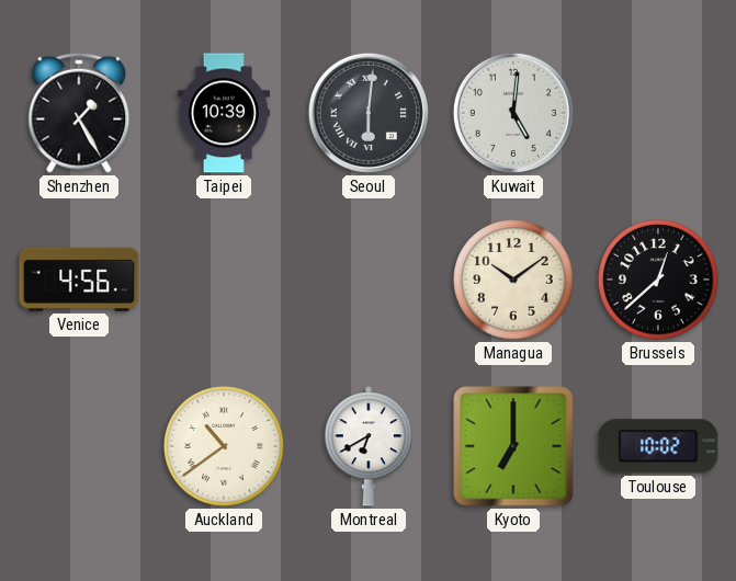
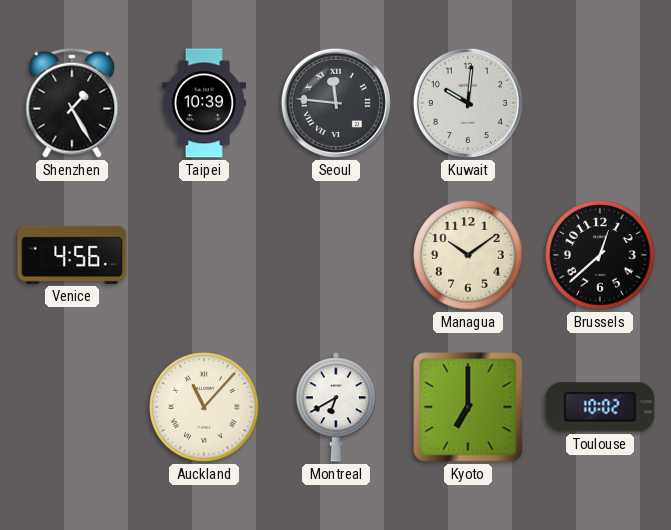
Seoul: 6:01 -> 11:46 (336, 103)
Kuwait: 5:01 -> 10:01 (468, 103)
Auckland: 10:39 -> 11:07 (204, 407)
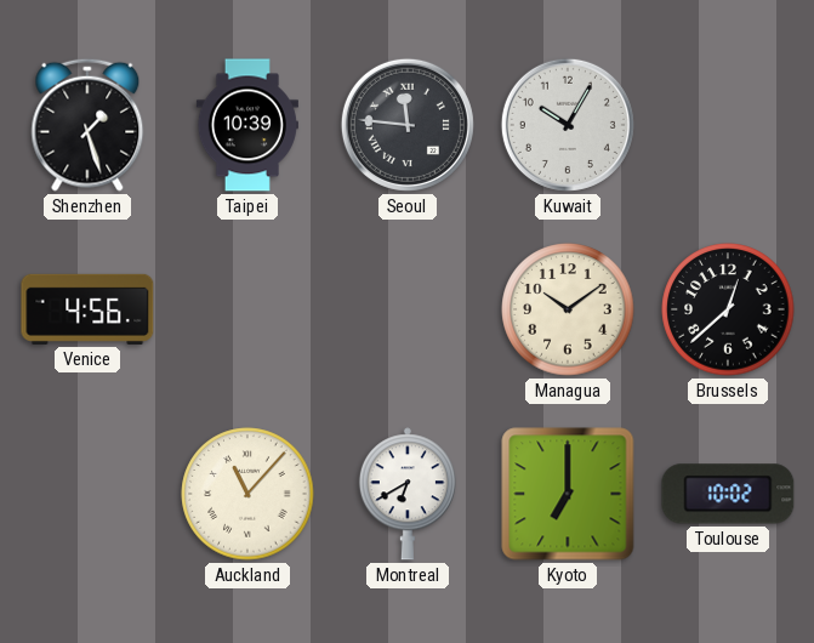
Shenzhen: 1:25 -> 1:27 (87, 125)
Kuwait: 10:01 -> 10:05 (568, 125)
